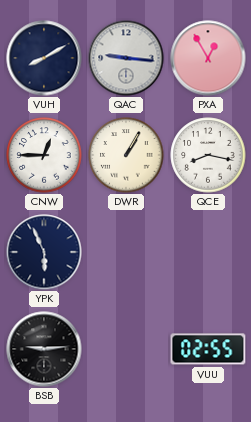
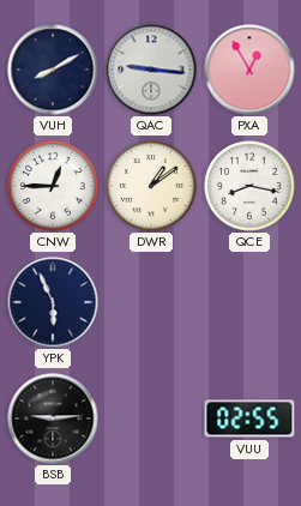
DWR: 1:05 -> 1:09 (151, 186)
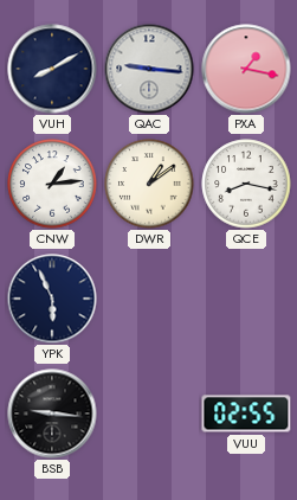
PXA: 12:55 -> 1:17 (246, 69)
CNW: 12:45 -> 1:14 (52, 184)
BSB: 9:14 -> 9:16 (52, 414)
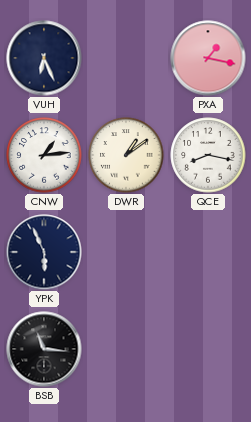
VUH: 8:10 -> 6:26 (44, 58)
QAC: 9:16 -> none (149, 69)
BSB: 9:16 -> 11:16 (44, 349)
VUU: 02:55 -> none (246, 414)
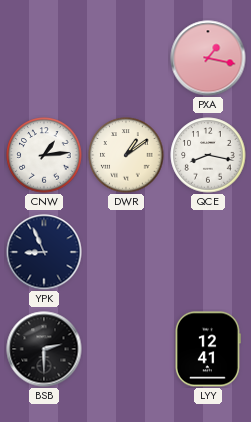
VUH: 6:26 -> none (44, 58)
YPK: 5:56 -> 8:56 (44, 252)
BSB: 11:16 -> 2:30 (44, 349)
LYY: none -> 12:41 (208, 349)
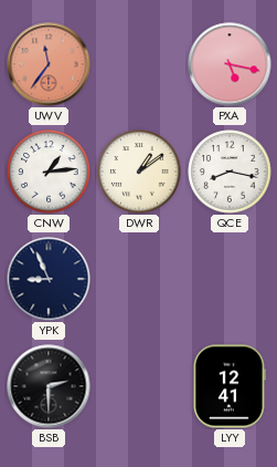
UWV: none -> 11:36 (49, 64)
PXA: 1:17 -> 5:17 (230, 64)
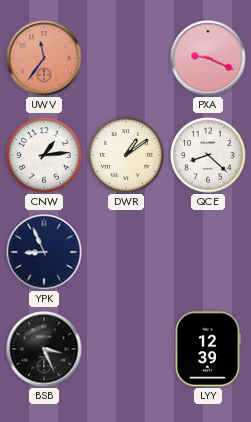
PXA: 5:17 -> 9:19 (208, 58)
QCE: 8:17 -> 8:22 (208, 155)
BSB: 2:30 -> 3:26 (44, 349)
LYY: 12:41 -> 12:39 (208, 349)
